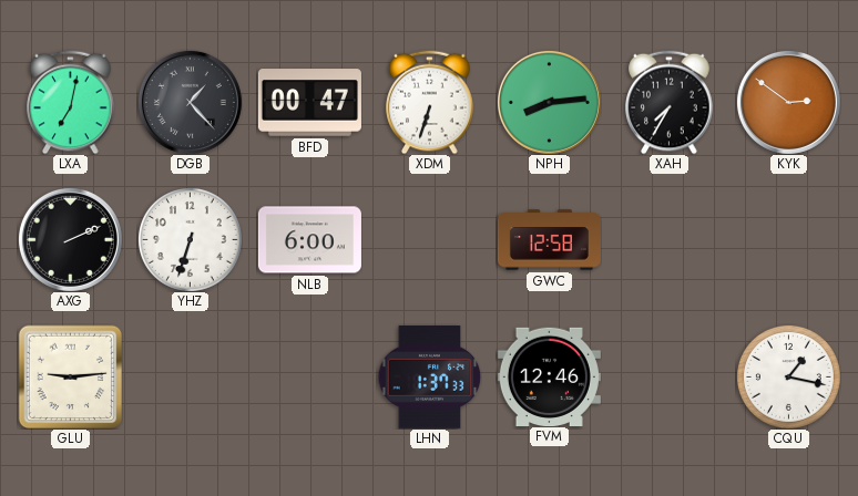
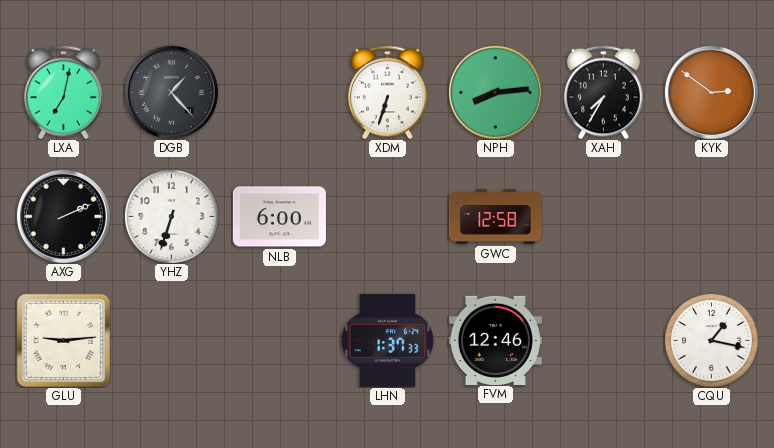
BFD: 00:47 -> none (309, 103)
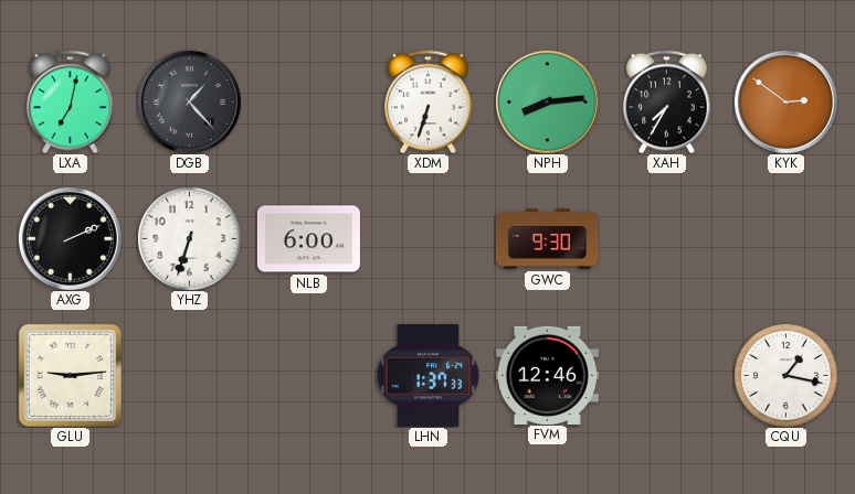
GWC: 12:58 -> 9:30 (547, 239)
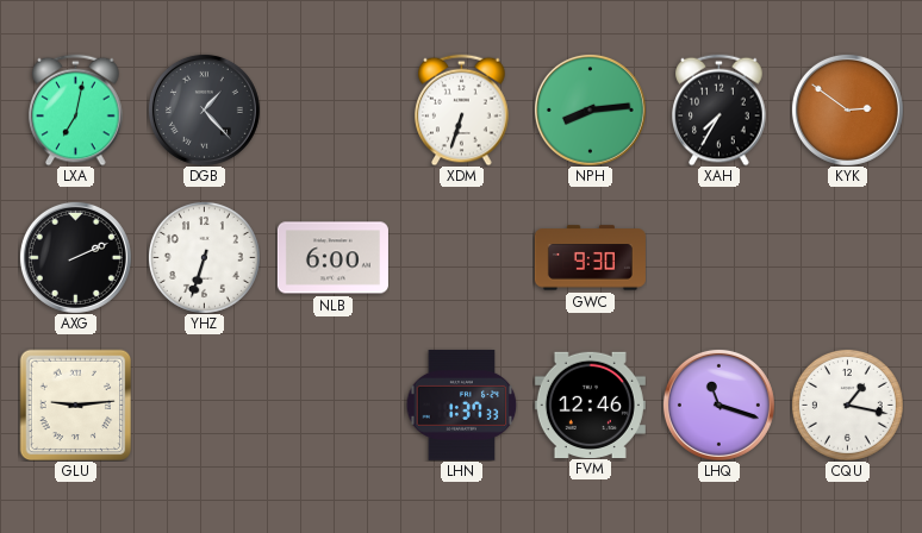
LHQ: none -> 11:18 (718, 405)
